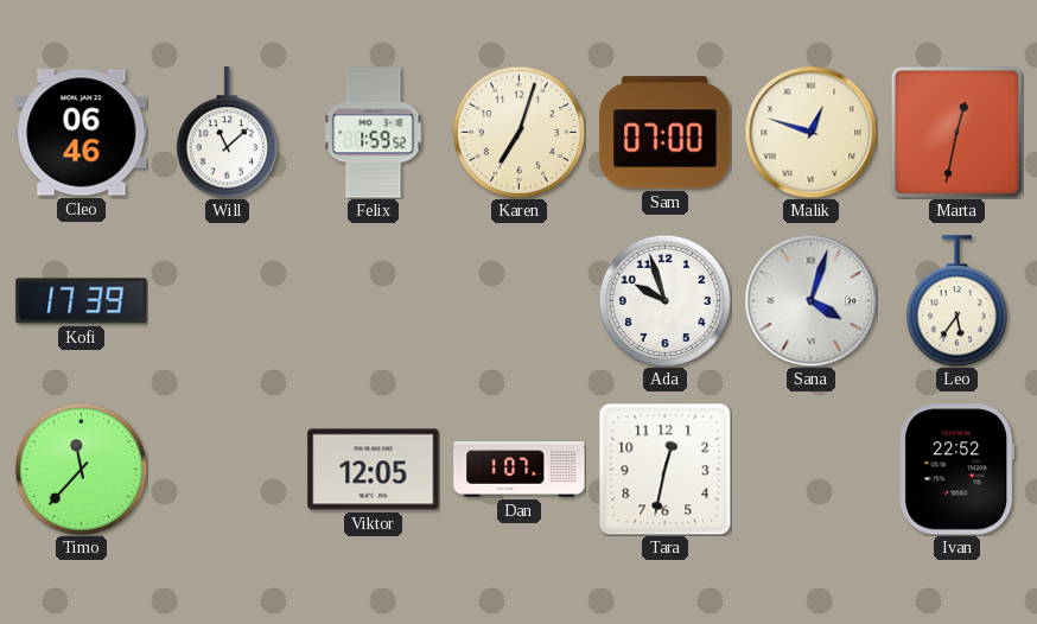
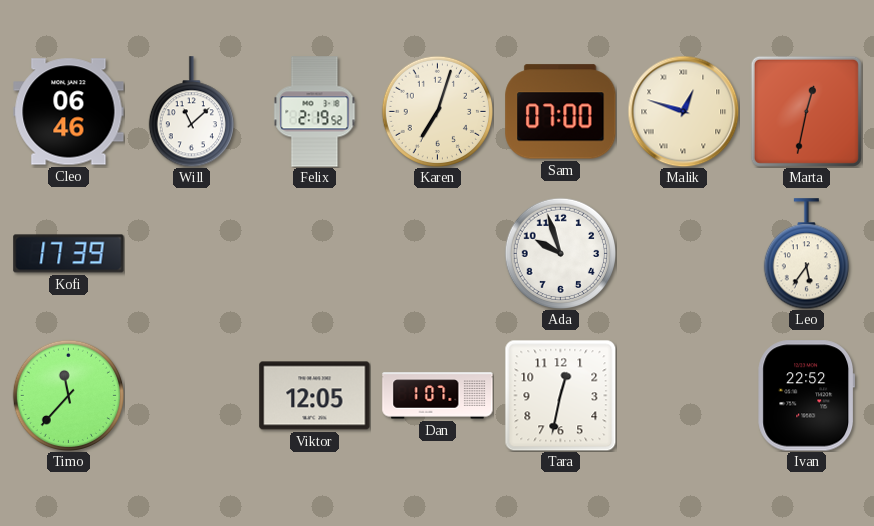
Felix: 1:59 -> 2:19 (315, 112)
Sana: 4:03 -> none (810, 300)
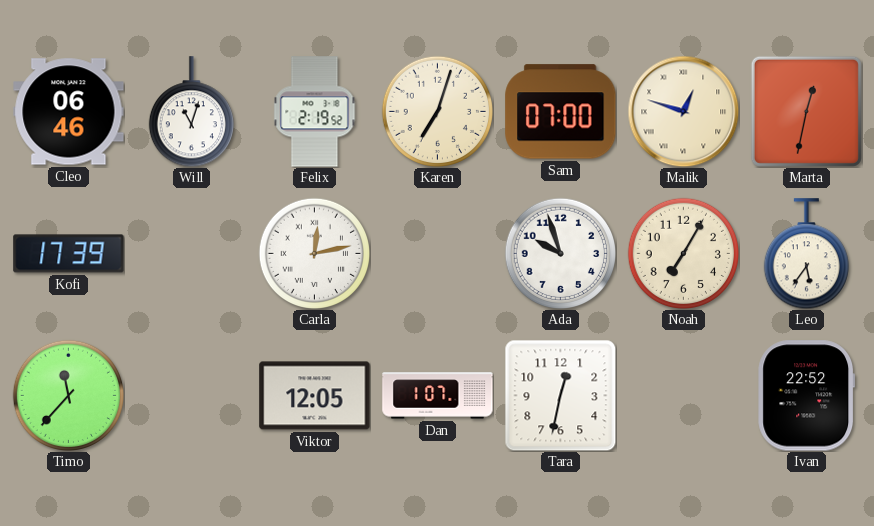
Will: 11:08 -> 11:03 (191, 112)
Carla: none -> 12:13 (314, 253)
Noah: none -> 7:05 (683, 253)
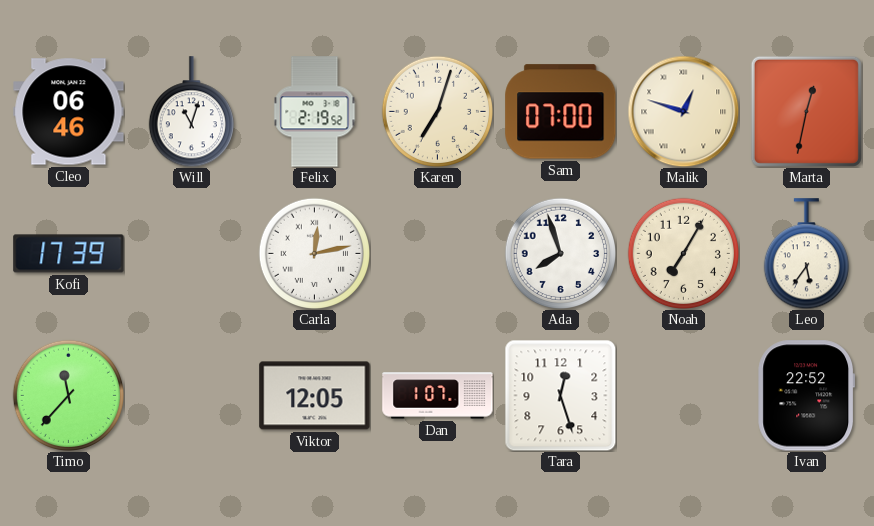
Ada: 9:57 -> 7:57 (560, 253)
Tara: 12:32 -> 12:27 (560, 395)
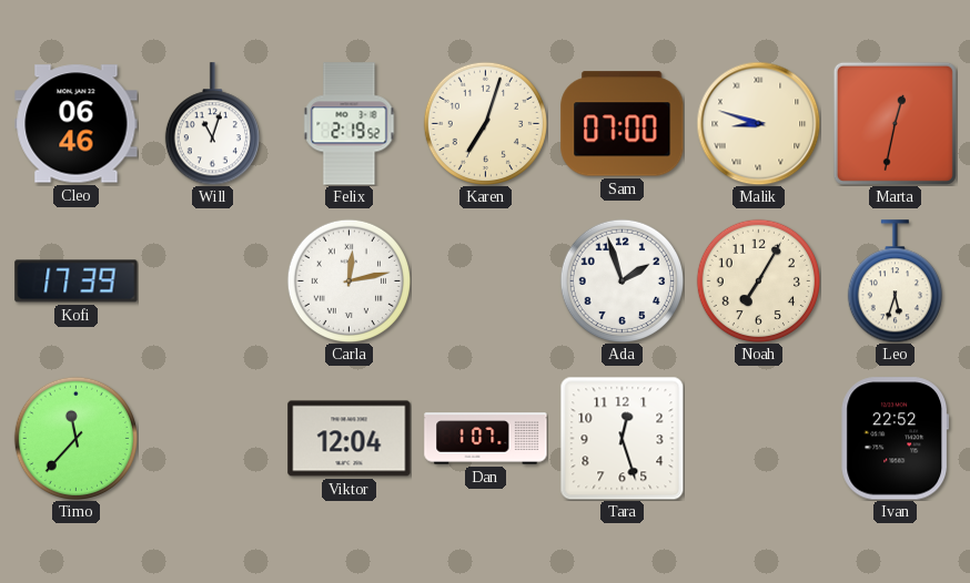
Malik: 12:48 -> 8:48 (758, 123)
Ada: 7:57 -> 1:57 (622, 280)
Leo: 5:36 -> 5:33 (895, 282)
Viktor: 12:05 -> 12:04 (350, 439)
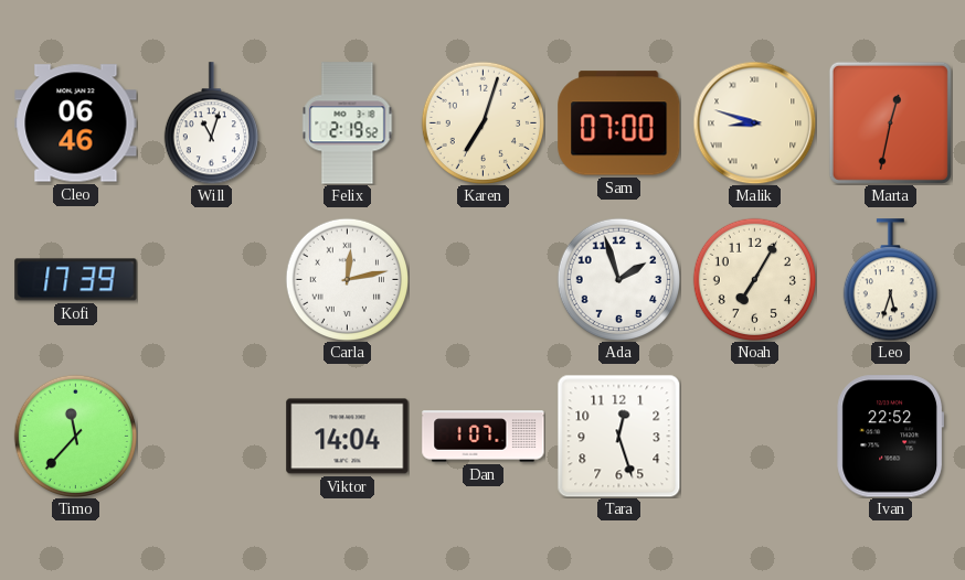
Viktor: 12:04 -> 14:04 (348, 437)
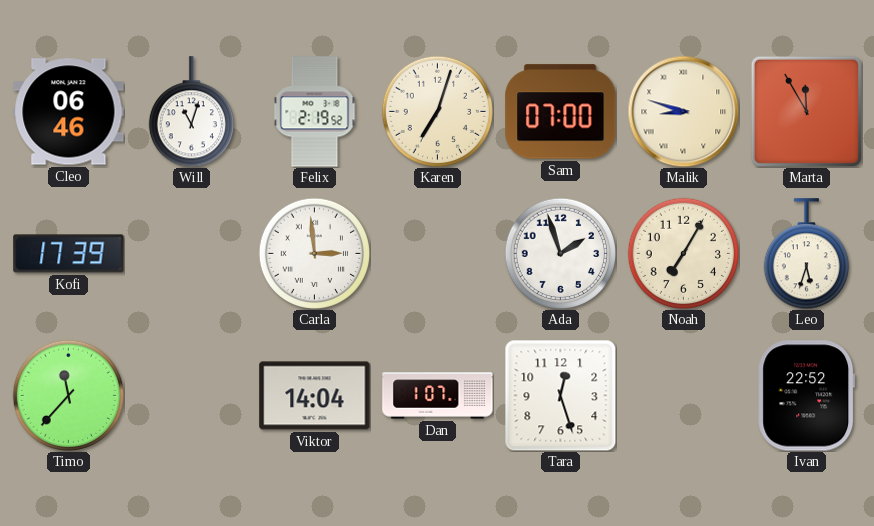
Marta: 12:32 -> 11:55 (806, 111)
Carla: 12:13 -> 2:59 (314, 253)
